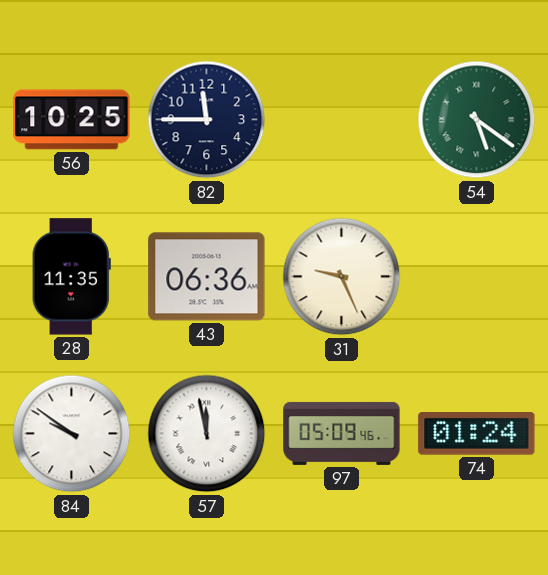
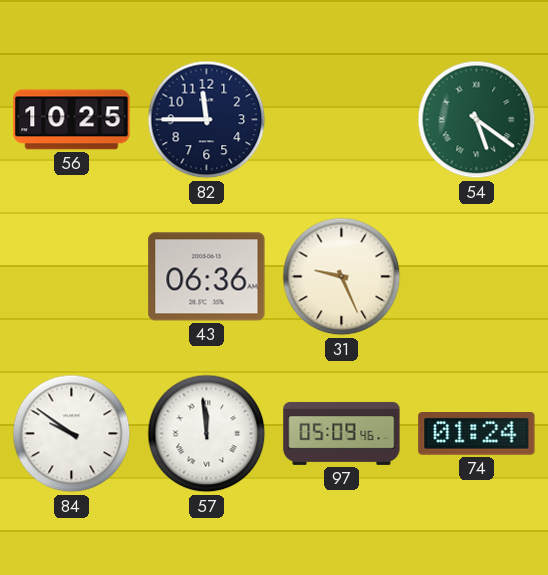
28: 11:35 -> none (71, 277)
57: 11:58 -> 11:59 (207, 434)
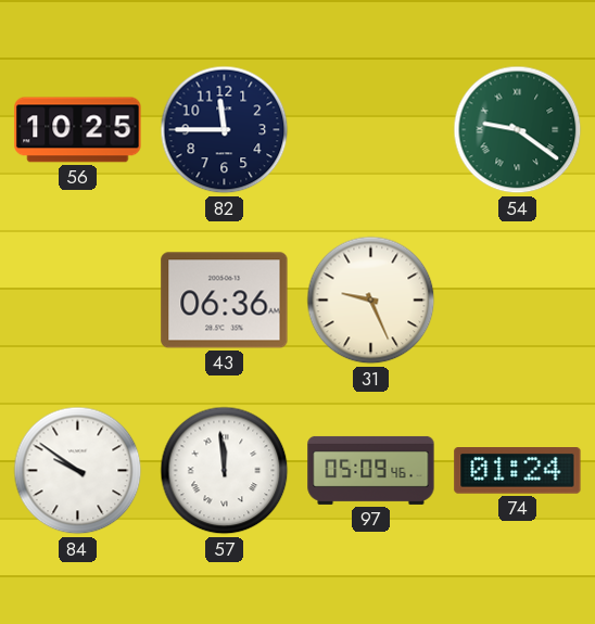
54: 5:21 -> 9:21 (518, 130)
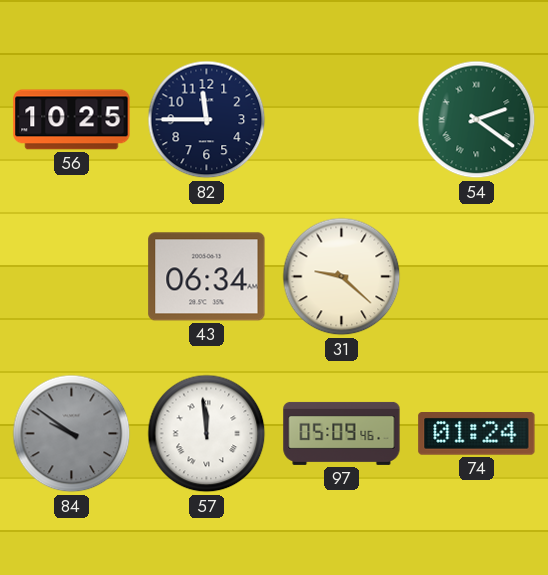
54: 9:21 -> 2:21 (477, 120)
43: 06:36 -> 06:34 (207, 277)
31: 9:26 -> 9:22 (342, 277)
84 dial: white -> grey (72, 434)
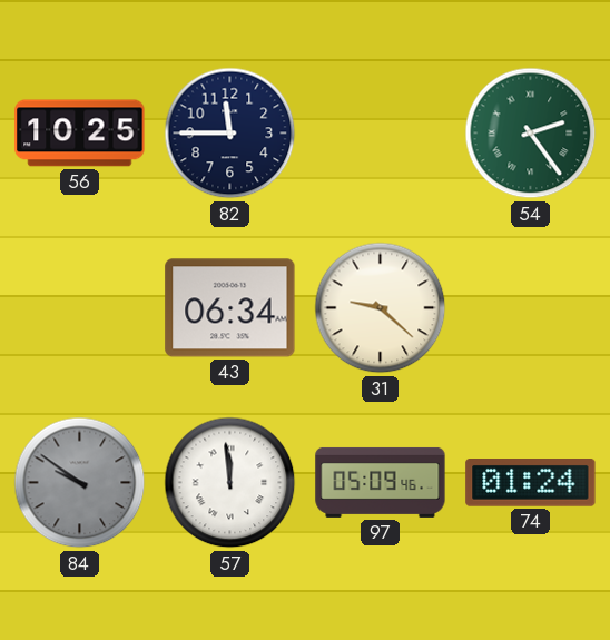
54: 2:21 -> 2:24 (531, 134)
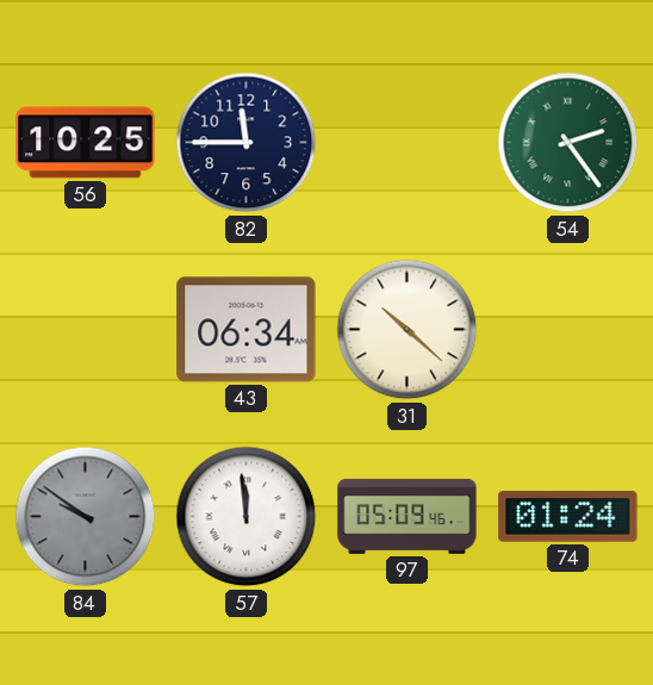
31: 9:22 -> 10:22 (408, 330)
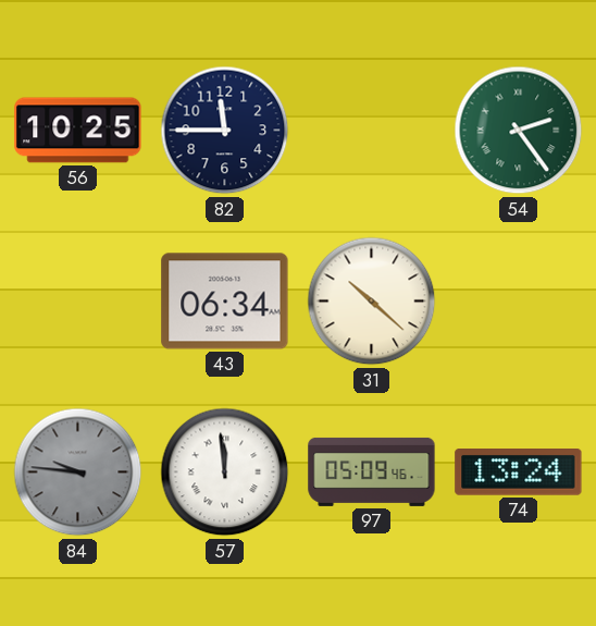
84: 9:51 -> 9:46 (78, 472)
74: 01:24 -> 13:24 (519, 472)
